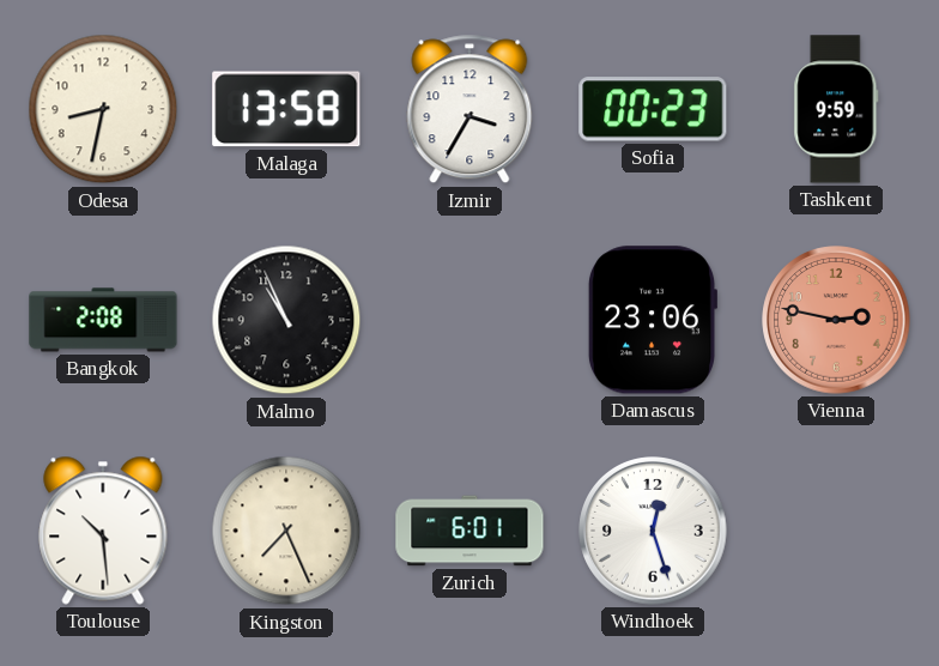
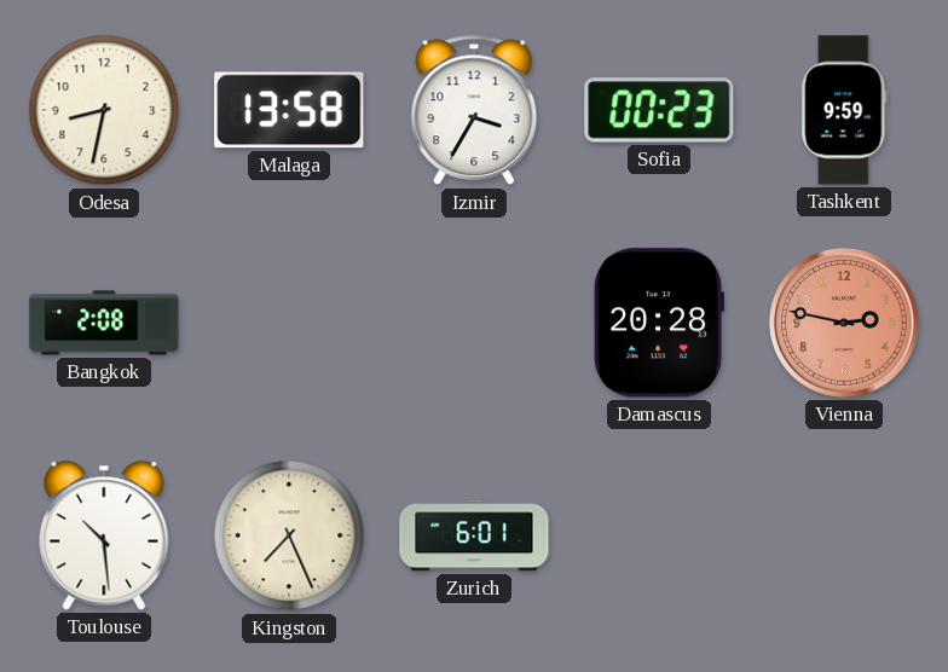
Malmo: 10:56 -> none (286, 320)
Damascus: 23:06 -> 20:28 (658, 323)
Windhoek: 12:27 -> none (653, 531)
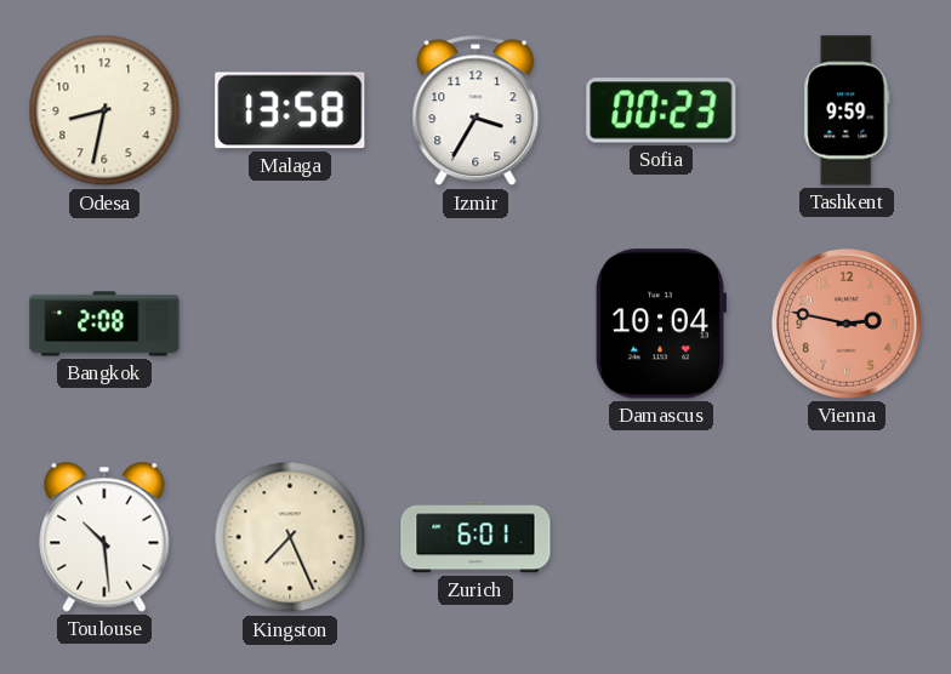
Damascus: 20:28 -> 10:04 (660, 324)
